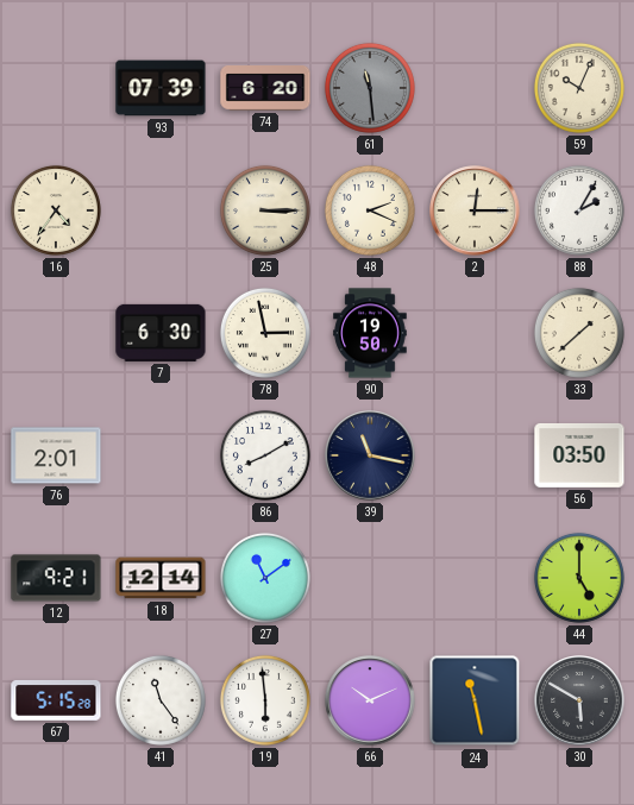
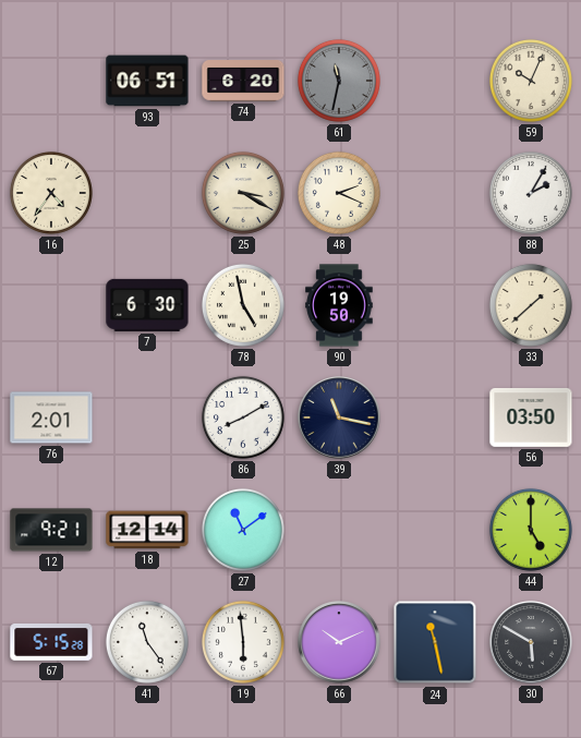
93: 07:39 -> 06:51 (147, 81)
61: 11:29 -> 11:32 (339, 81)
25: 3:15 -> 3:20 (243, 193)
2: 12:15 -> none (475, 210)
78: 2:58 -> 4:58 (243, 305)
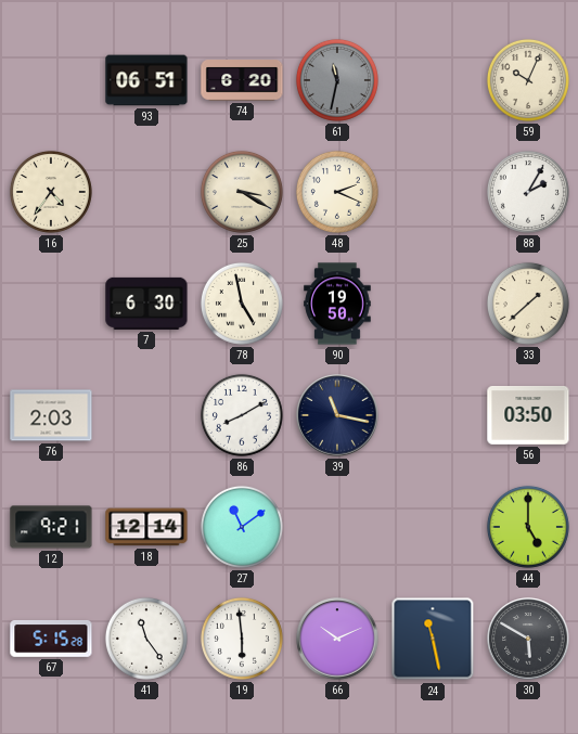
76: 2:01 -> 2:03 (51, 415)
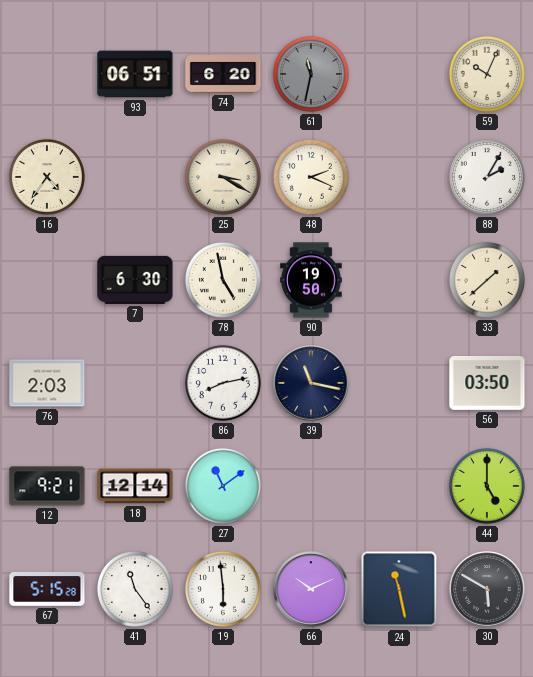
86: 8:10 -> 8:13 (223, 383)
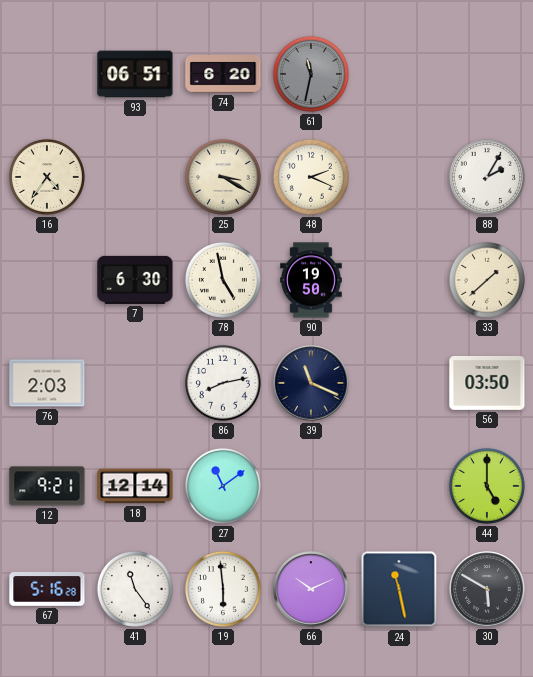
59: 10:04 -> none (487, 74)
39: 11:17 -> 11:19 (311, 383)
67: 5:15 -> 5:16 (47, 589)
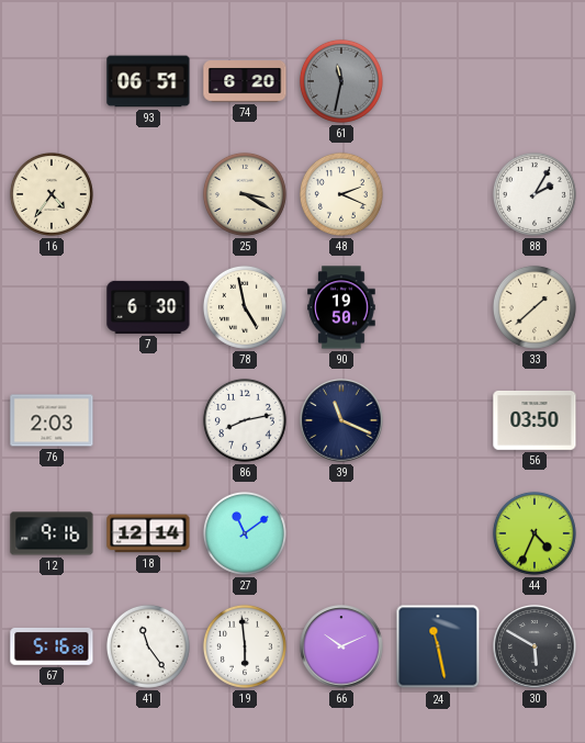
12: 9:21 -> 9:16 (52, 533)
44: 5:00 -> 4:34 (535, 533)
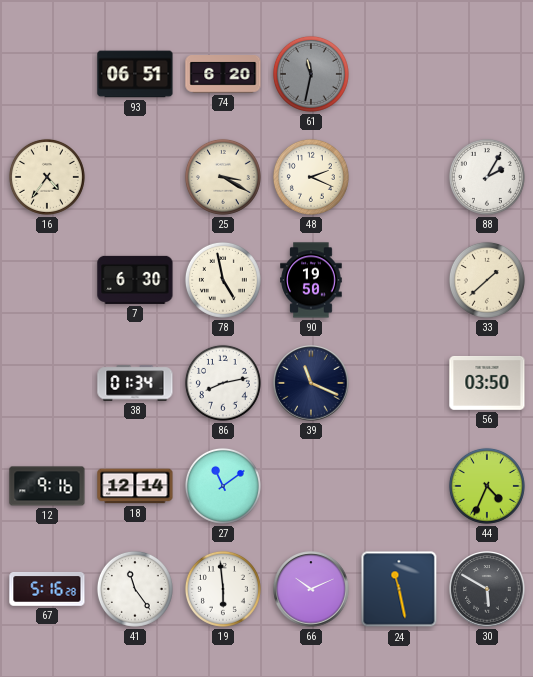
76: 2:03 -> none (52, 420)
38: none -> 01:34 (135, 383)
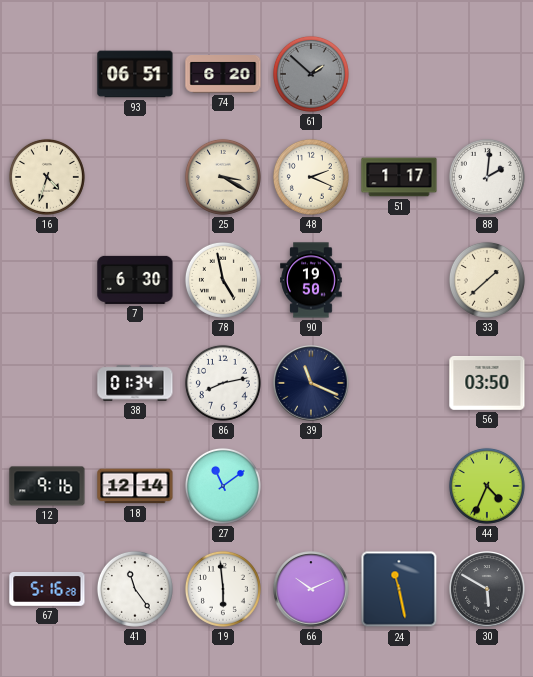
61: 11:32 -> 1:52 (311, 74)
16: 4:36 -> 4:33 (47, 177)
51: none -> 1:17 (399, 177)
88: 2:05 -> 2:01 (487, 177)
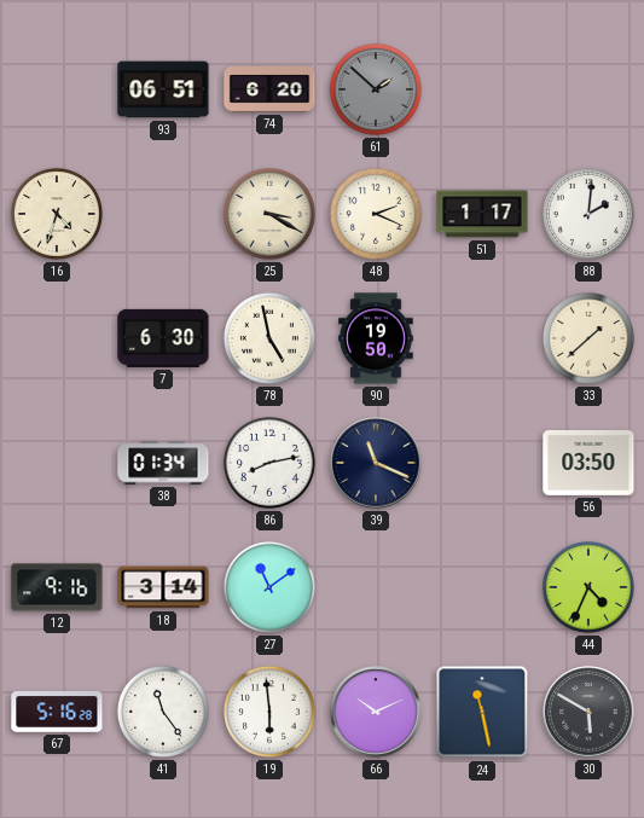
18: 12:14 -> 3:14 (163, 587)
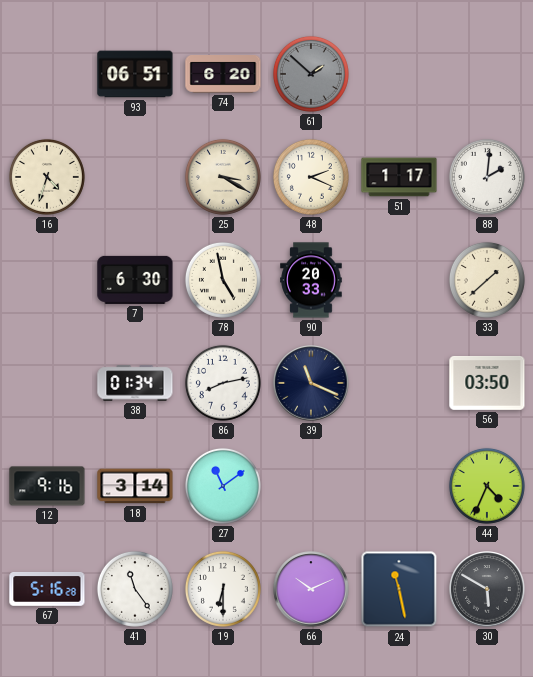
90: 19:50 -> 20:33 (311, 280)
19: 5:59 -> 6:30 (223, 589)
